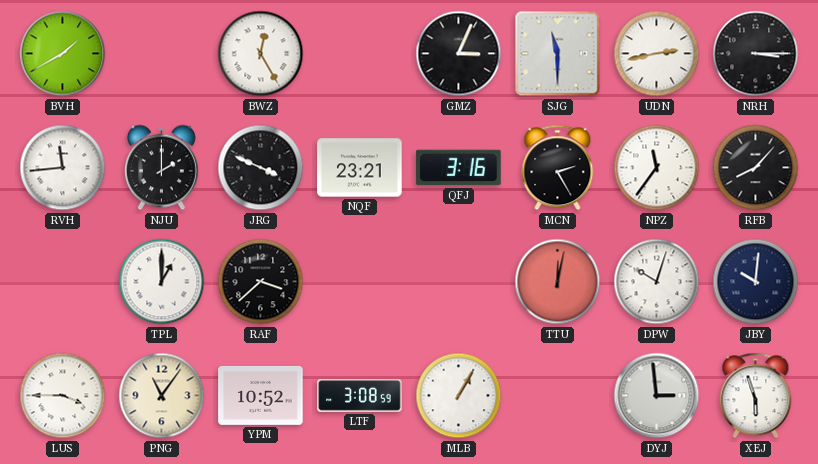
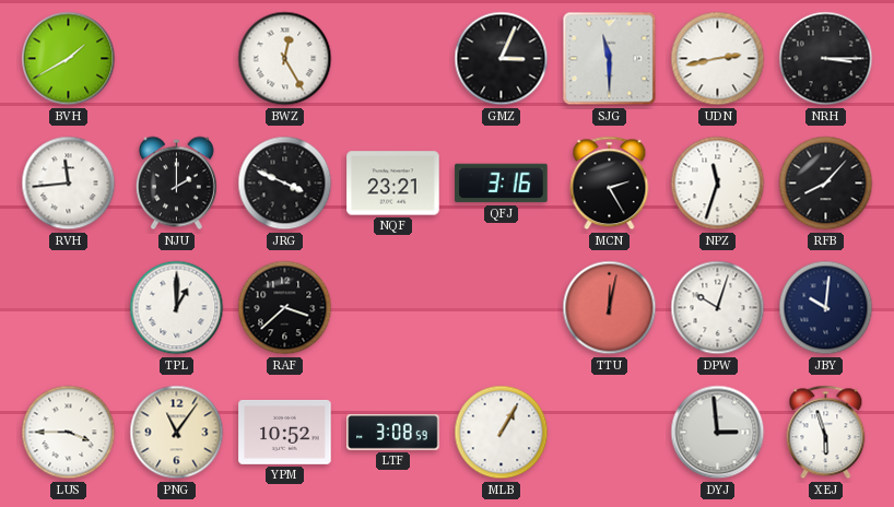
NPZ: 11:36 -> 11:33 (718, 184)
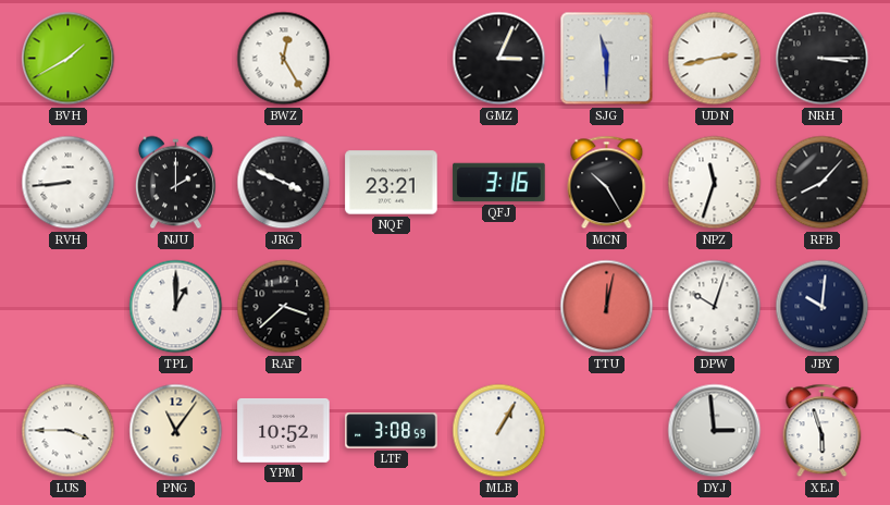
RVH: 11:44 -> 8:44 (69, 183)
MCN: 2:25 -> 10:25 (607, 183)
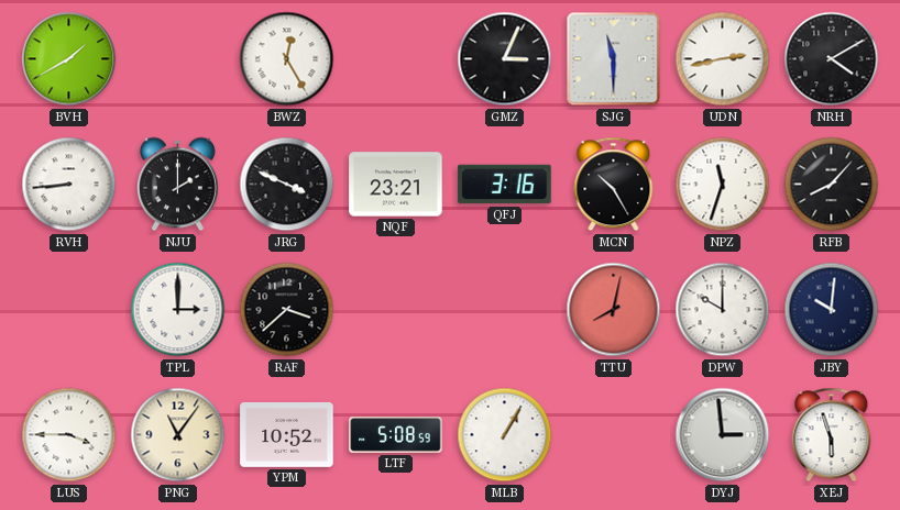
NRH: 3:15 -> 4:10 (832, 59)
TPL: 1:00 -> 3:00 (178, 310)
TTU: 12:02 -> 8:02 (614, 310)
DPW: 10:03 -> 10:00 (723, 310)
LTF: 3:08 -> 5:08 (396, 435)
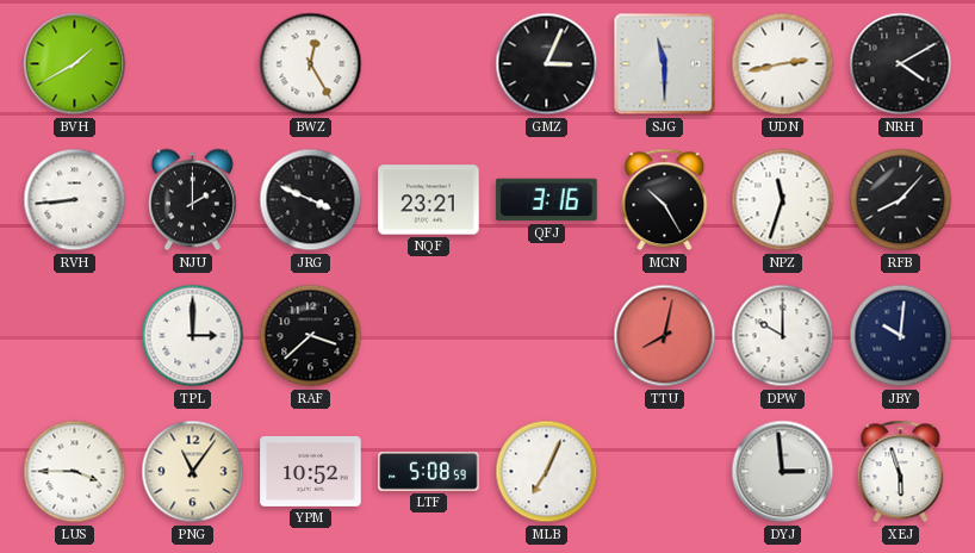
MLB: 1:05 -> 7:04 (547, 472)
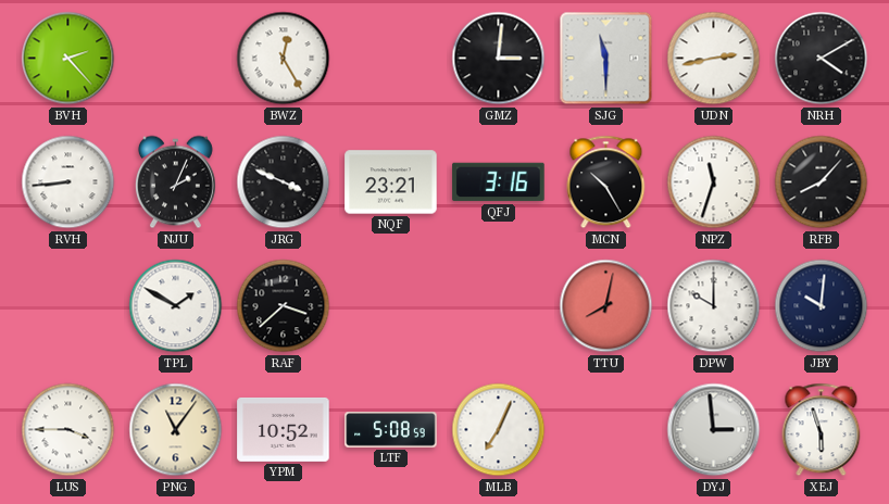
BVH: 1:40 -> 2:23 (68, 59)
GMZ: 3:04 -> 3:01 (499, 59)
NJU: 2:00 -> 2:04 (175, 182)
TPL: 3:00 -> 1:50 (176, 306)
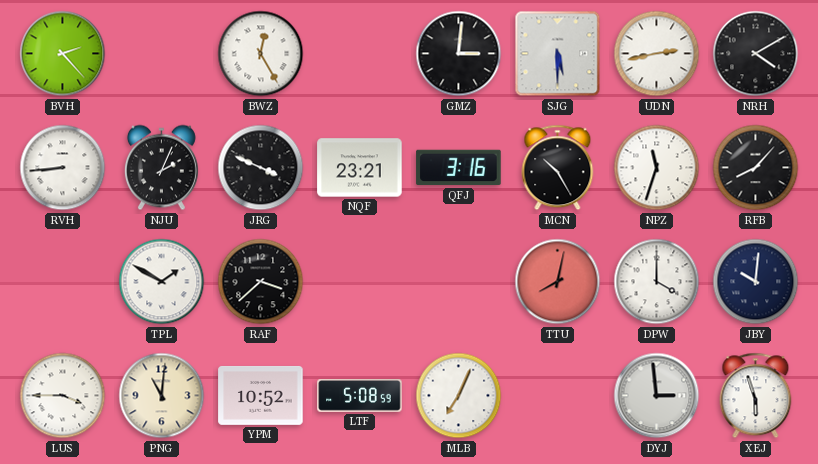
SJG: 11:30 -> 5:30 (558, 54)
DPW: 10:00 -> 4:00 (657, 282)
PNG: 11:06 -> 11:01 (162, 396)
